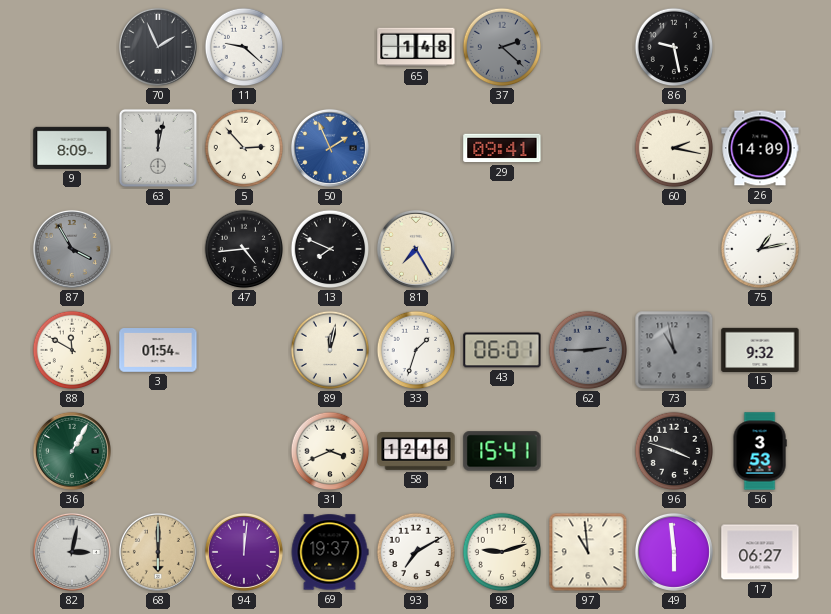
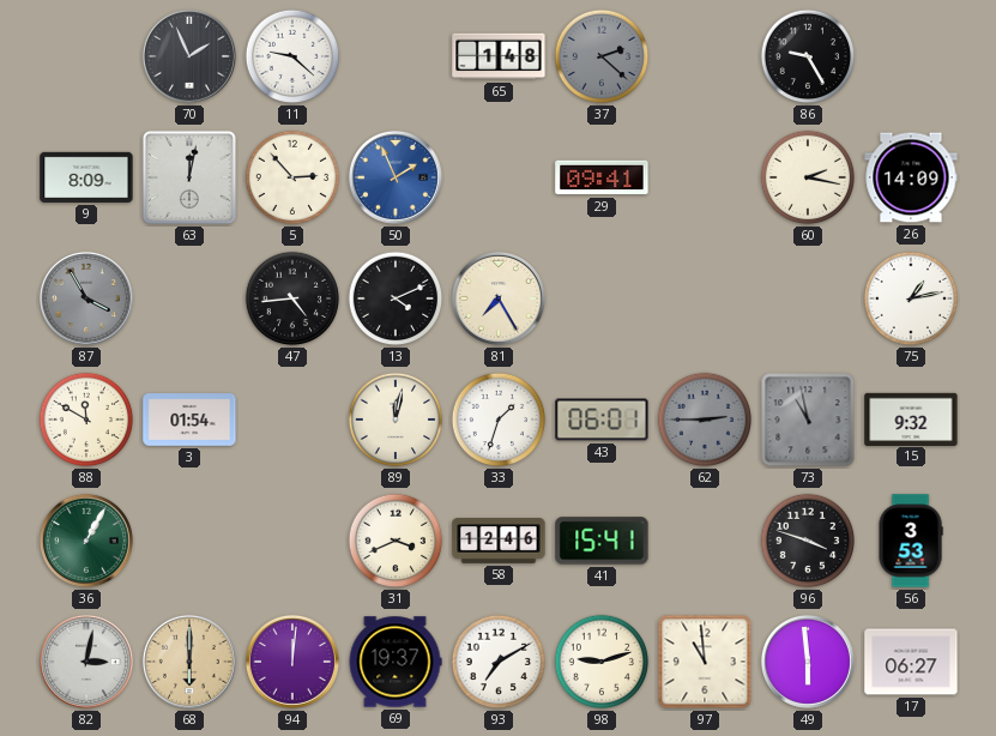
86: 9:28 -> 9:25 (808, 56)
13: 7:49 -> 4:11 (396, 298)
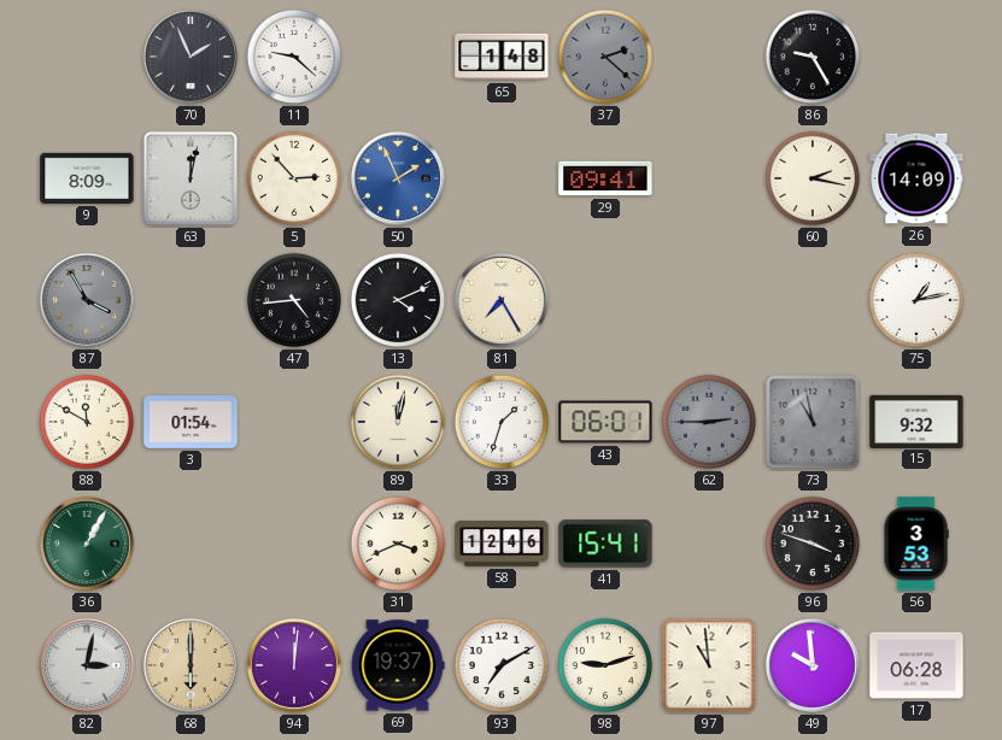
49: 5:59 -> 9:59 (813, 665)
17: 06:27 -> 06:28 (916, 665)
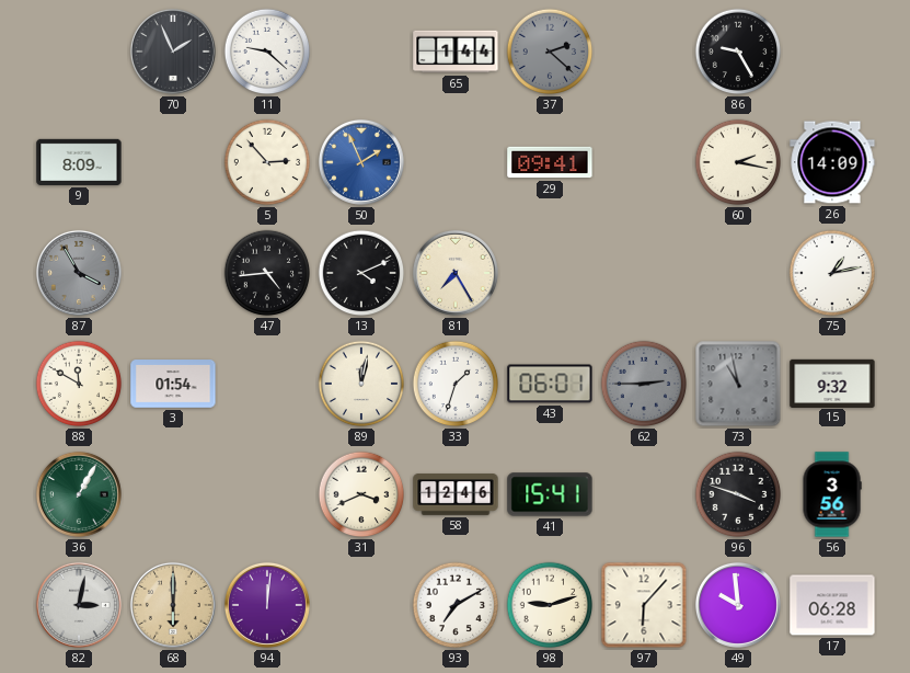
65: 1:48 -> 1:44 (456, 52)
63: 12:02 -> none (191, 178)
56: 3:53 -> 3:56 (832, 494)
69: 19:37 -> none (398, 665)
97: 10:59 -> 6:07 (644, 605)
